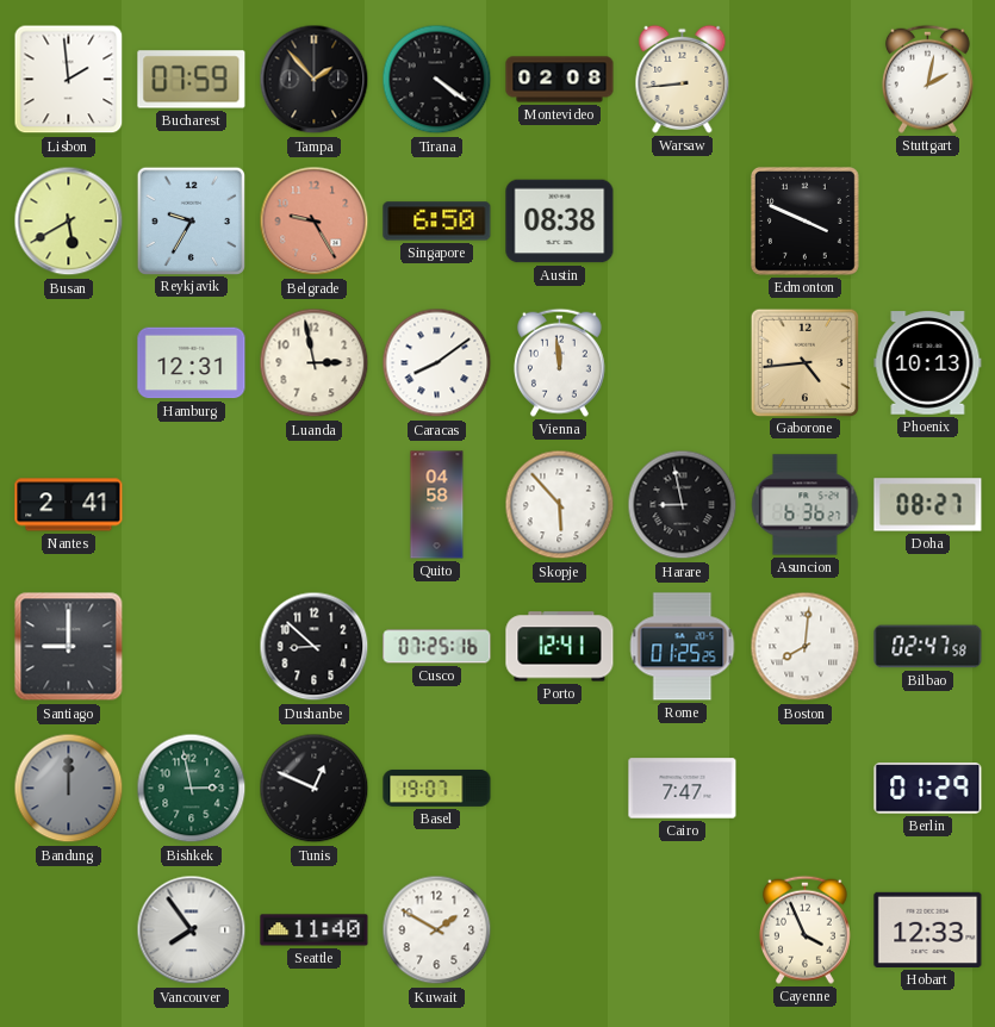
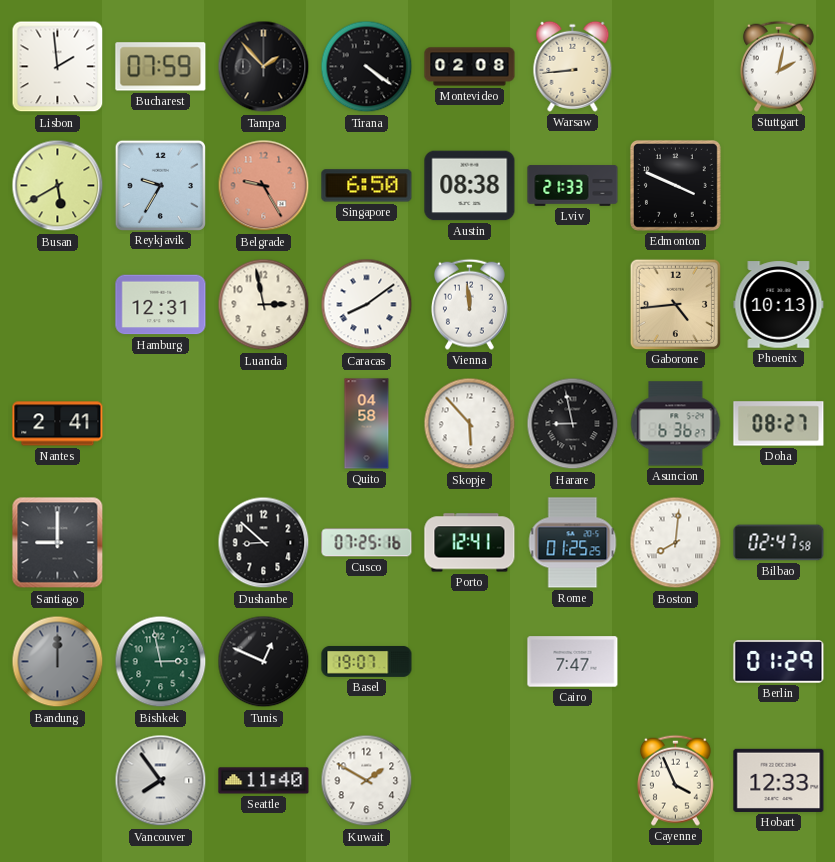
Lviv: none -> 21:33 (573, 186)
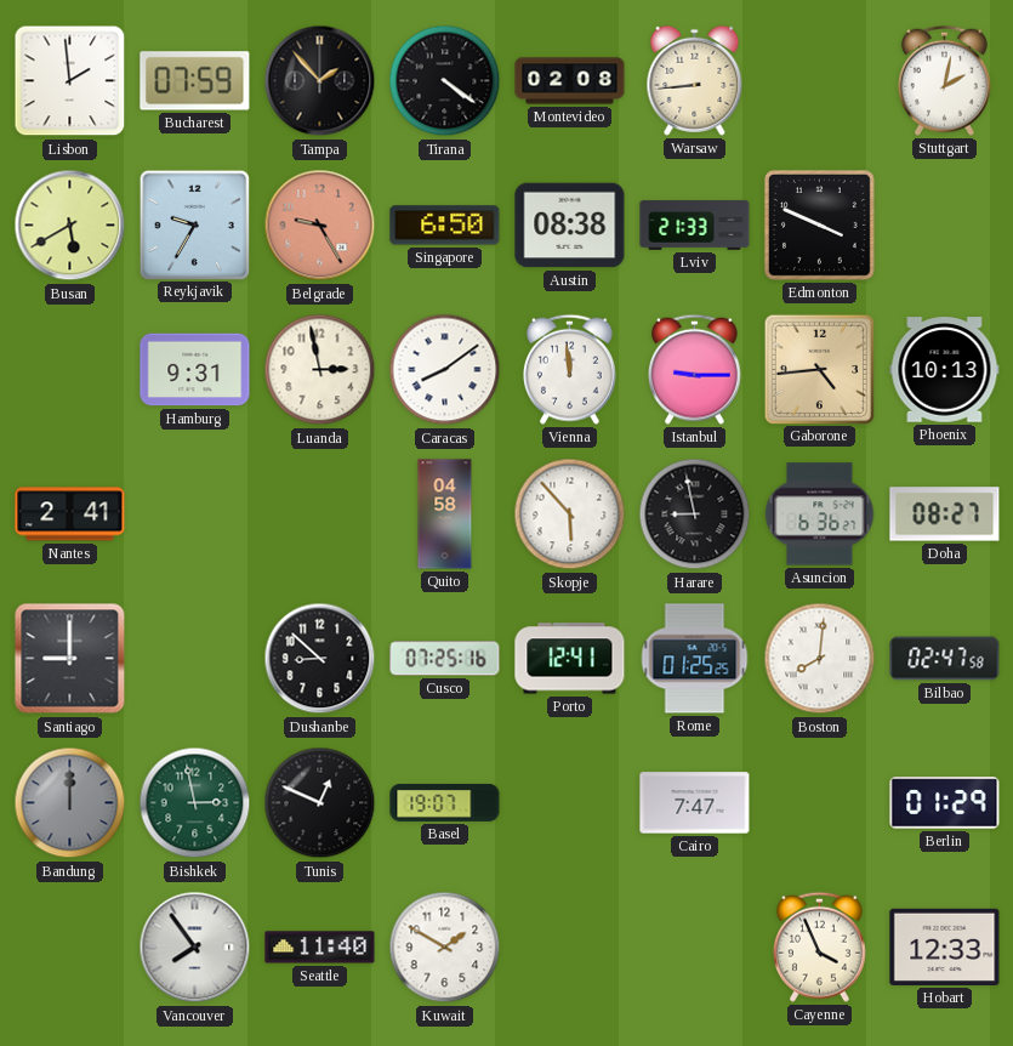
Hamburg: 12:31 -> 9:31 (195, 370)
Istanbul: none -> 9:15 (694, 369)
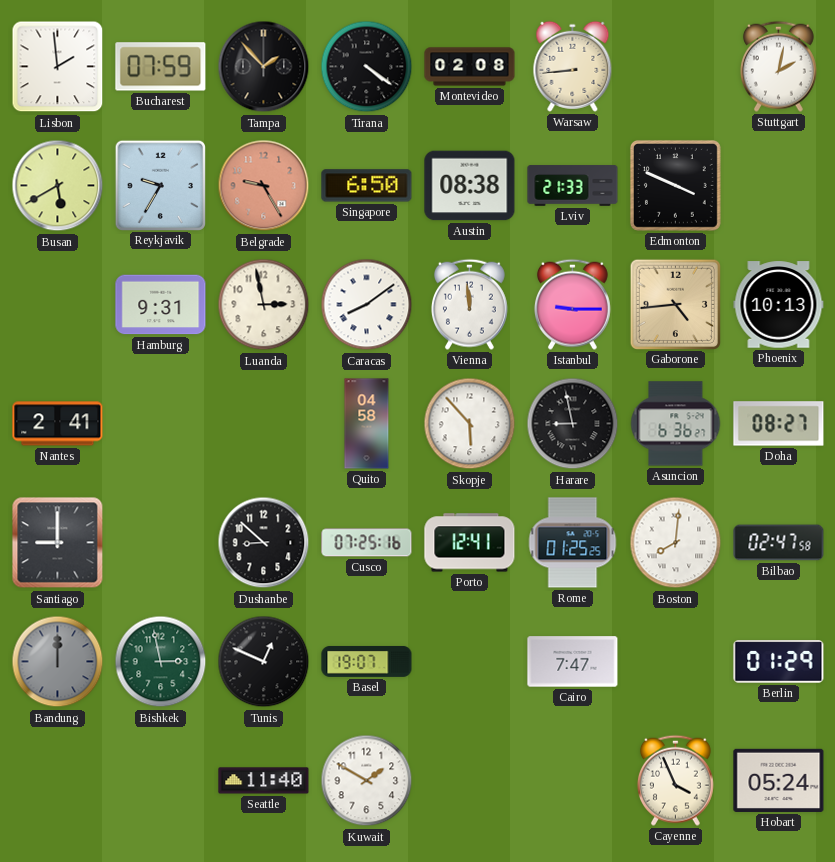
Vancouver: 7:54 -> none (195, 948)
Hobart: 12:33 -> 05:24 (779, 780)
